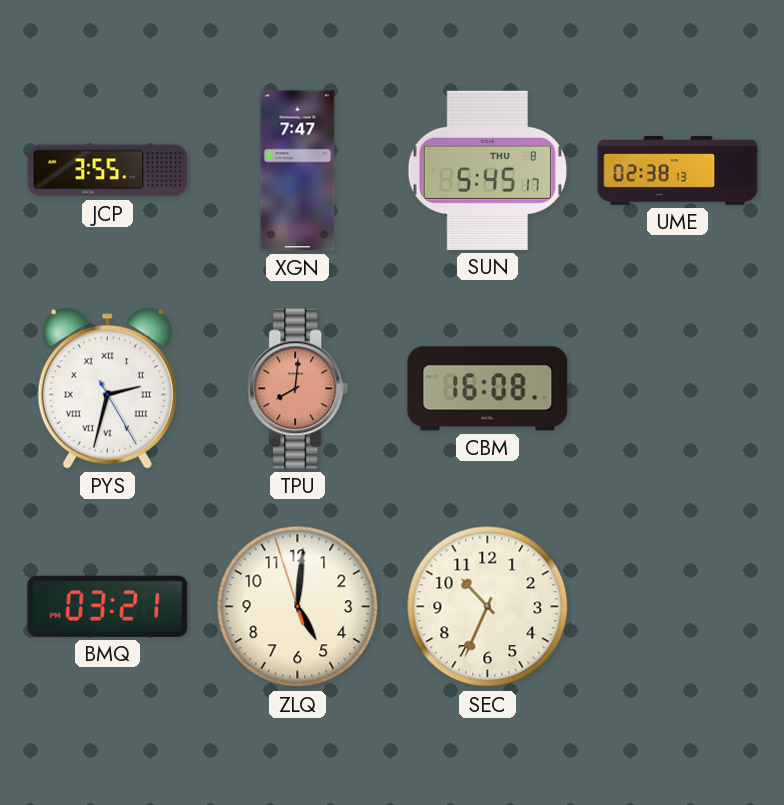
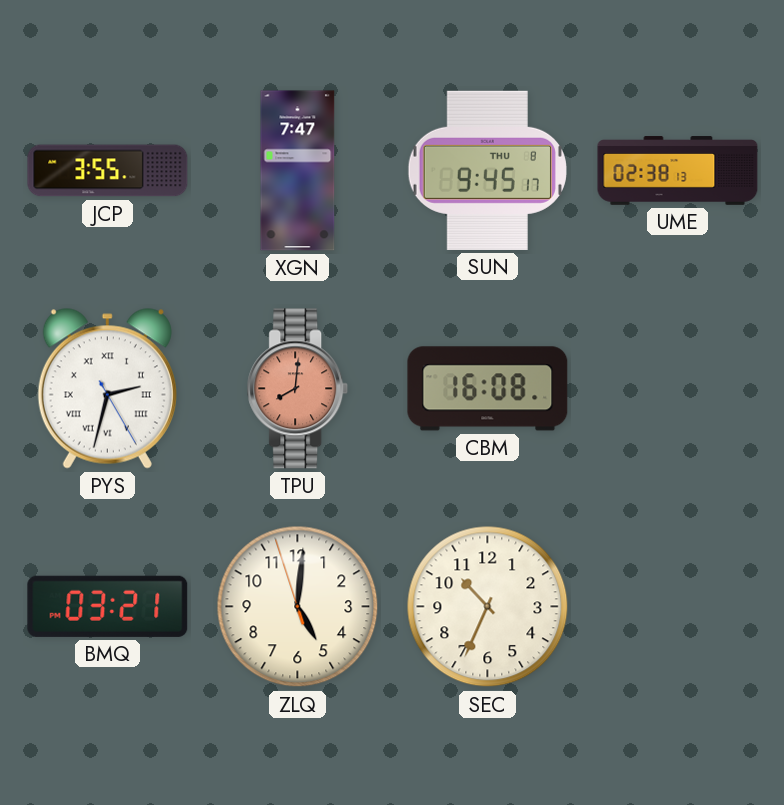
SUN: 5:45 -> 9:45 (487, 170)
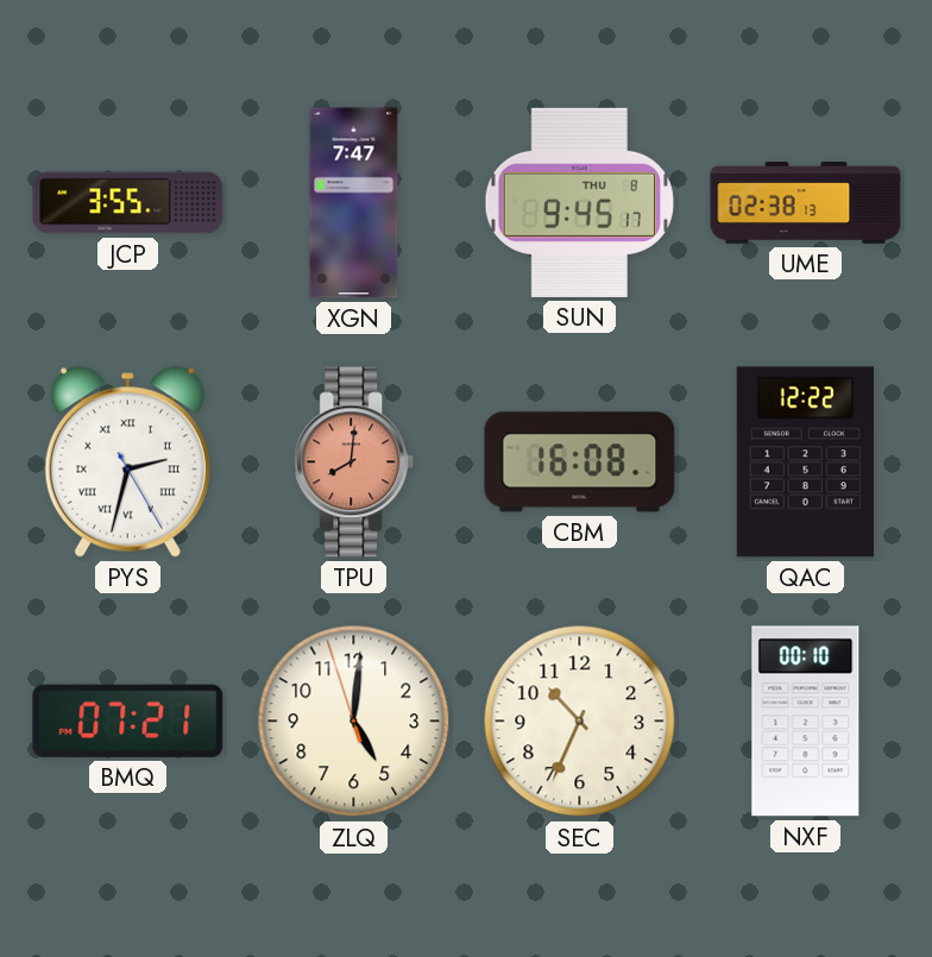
QAC: none -> 12:22 (805, 462)
BMQ: 03:21 -> 07:21 (128, 720)
NXF: none -> 00:10 (806, 722)
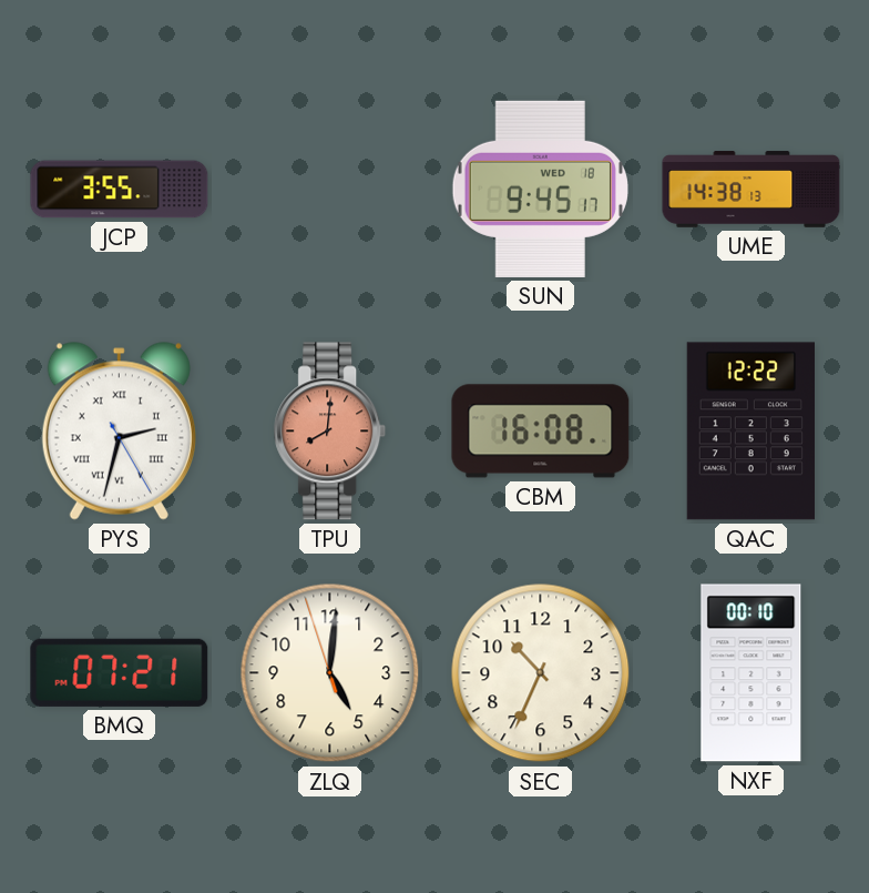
XGN: 7:47 -> none (354, 203)
SUN date: THU 8 -> WED 18 (540, 189)
UME: 02:38 -> 14:38 (752, 190)
